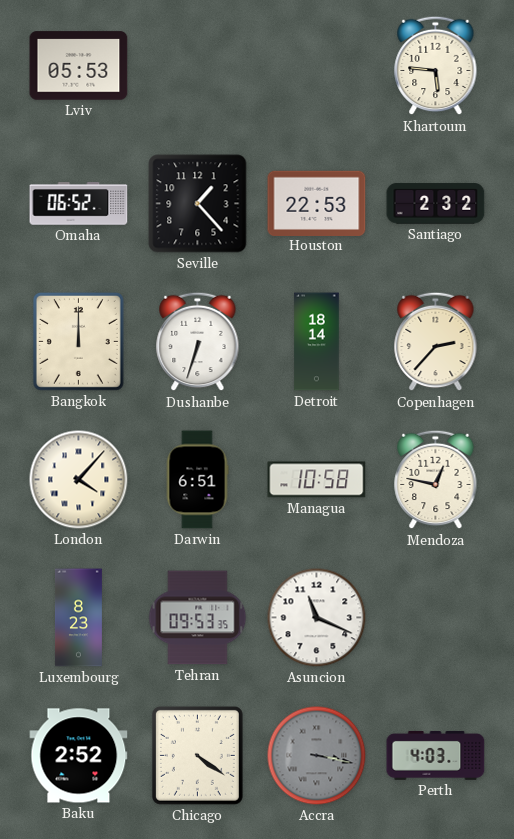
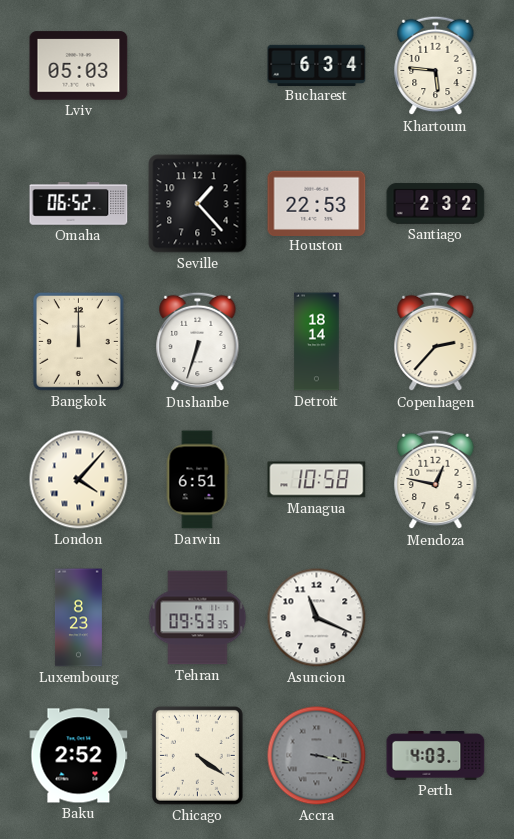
Lviv: 05:53 -> 05:03 (79, 66)
Bucharest: none -> 6:34 (317, 65)
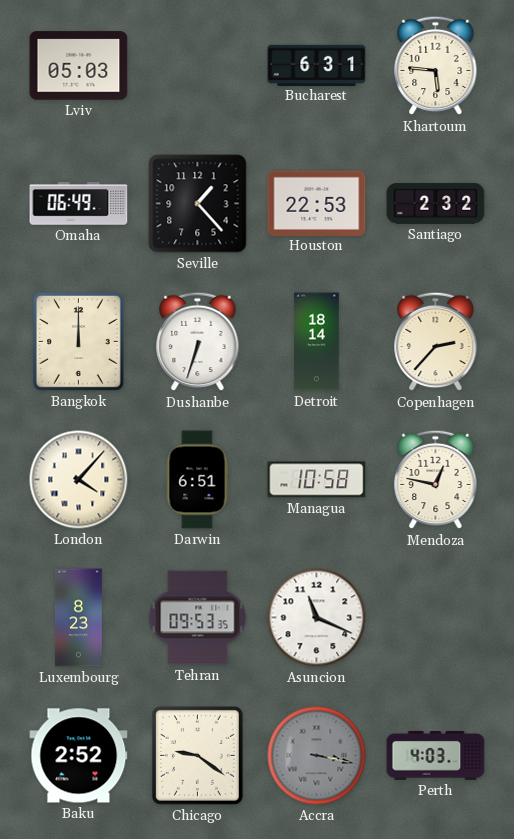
Bucharest: 6:34 -> 6:31 (317, 65)
Omaha: 06:52 -> 06:49 (79, 204)
Chicago: 4:21 -> 9:21 (197, 755)
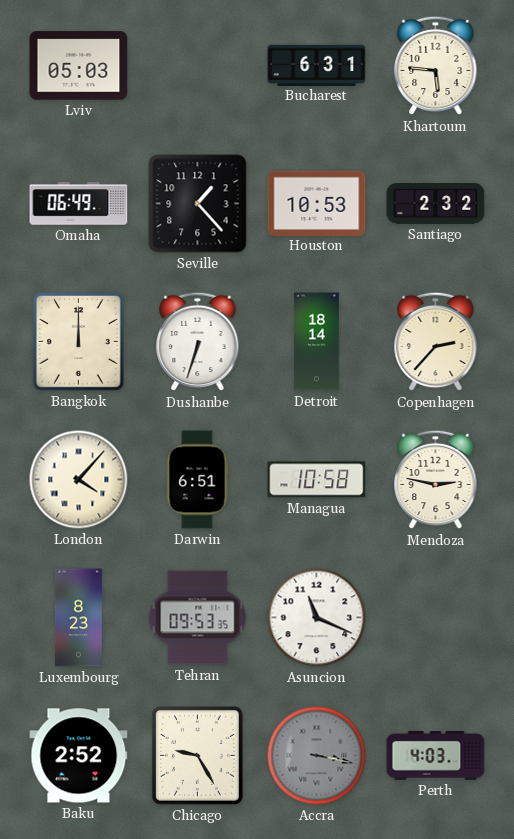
Houston: 22:53 -> 10:53 (317, 203)
Mendoza: 12:47 -> 2:47 (436, 480)
Chicago: 9:21 -> 9:25 (197, 755)
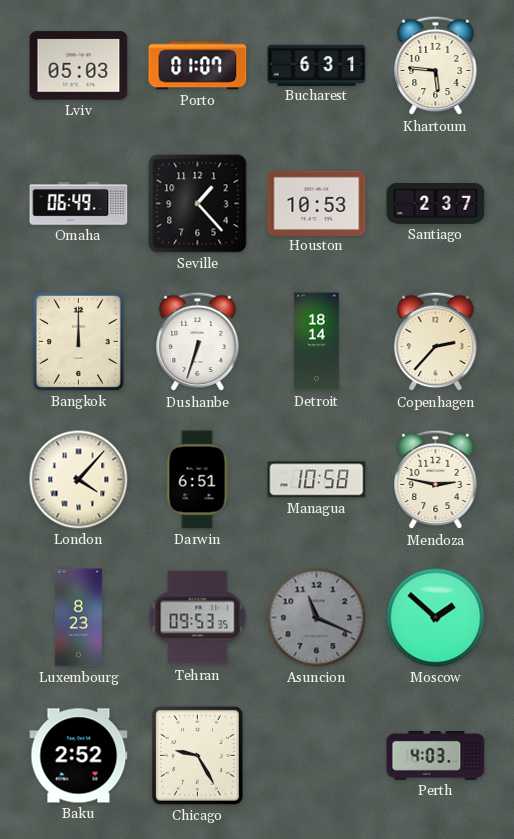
Porto: none -> 01:07 (198, 66)
Santiago: 2:32 -> 2:37 (436, 204)
Asuncion dial: white -> grey (317, 618)
Moscow: none -> 1:52 (436, 618)
Accra: 3:17 -> none (317, 756)
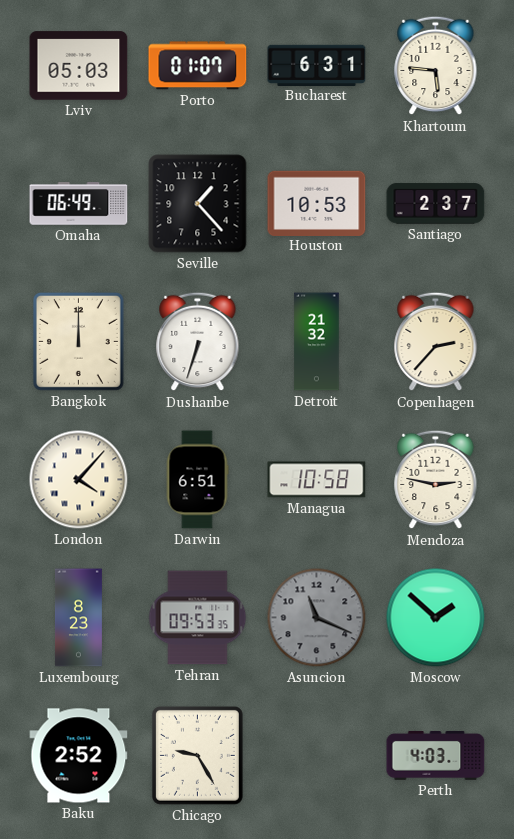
Detroit: 18:14 -> 21:32 (317, 342)
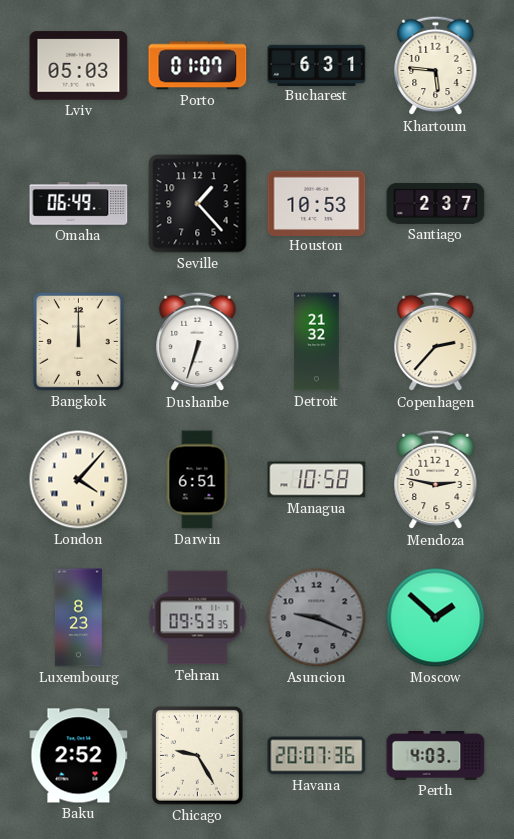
Asuncion: 11:19 -> 9:19 (317, 618)
Havana: none -> 20:07 (317, 756)
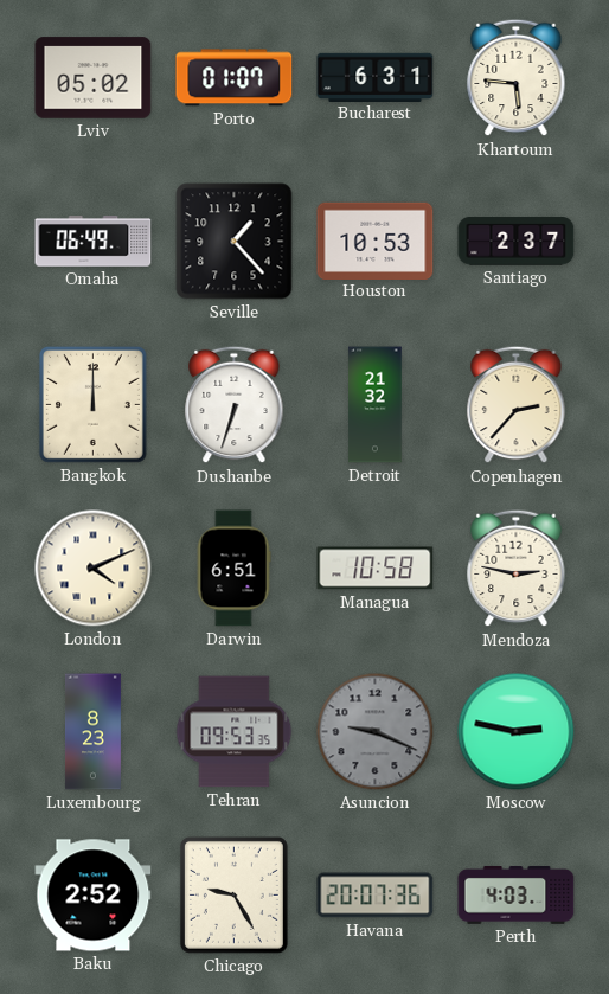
Lviv: 05:03 -> 05:02 (94, 78)
London: 4:07 -> 4:11 (94, 569)
Moscow: 1:52 -> 2:47 (517, 732)
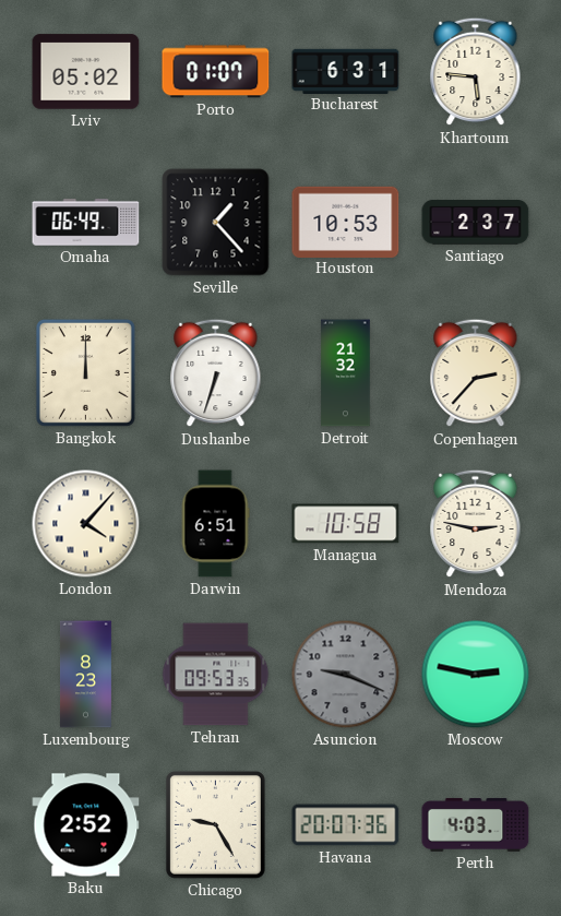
London: 4:11 -> 4:07 (86, 524)
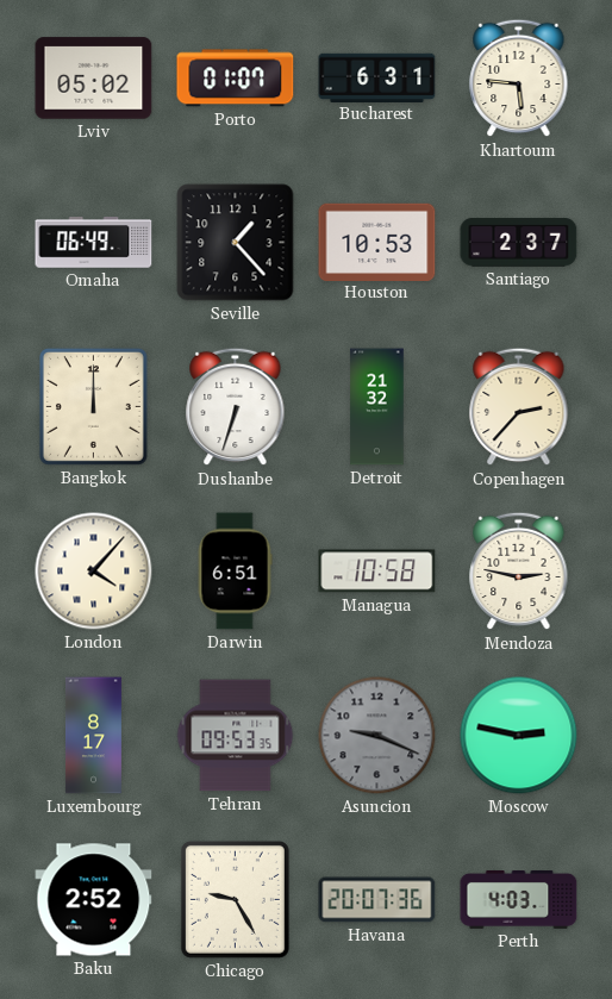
Luxembourg: 8:23 -> 8:17 (93, 736)
